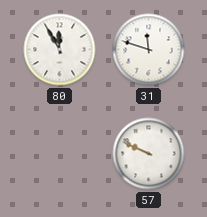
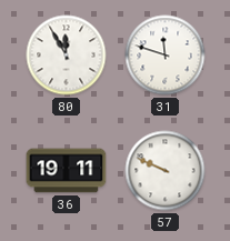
36: none -> 19:11 (67, 171)
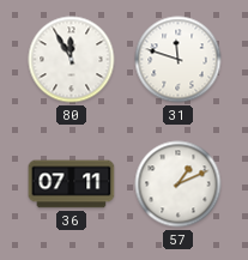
36: 19:11 -> 07:11 (72, 185)
57: 9:49 -> 1:11 (179, 185)
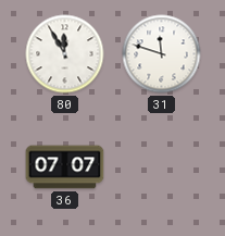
36: 07:11 -> 07:07 (65, 167)
57: 1:11 -> none (179, 185)
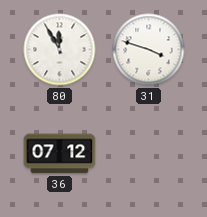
31: 11:48 -> 3:48 (149, 50)
36: 07:07 -> 07:12 (60, 154)
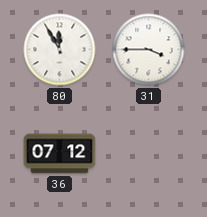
31: 3:48 -> 3:45 (149, 50)
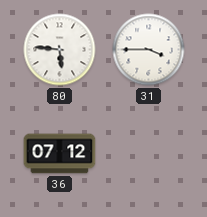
80: 11:55 -> 5:46 (60, 50)
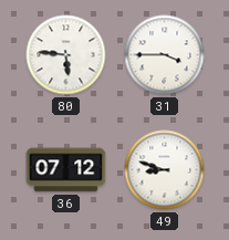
49: none -> 8:48 (165, 170)
